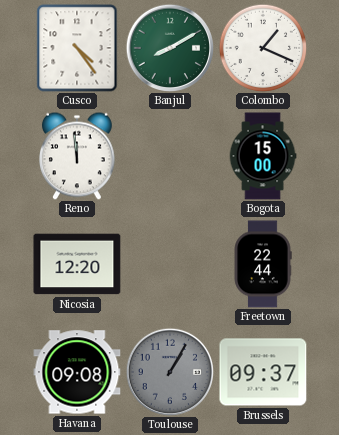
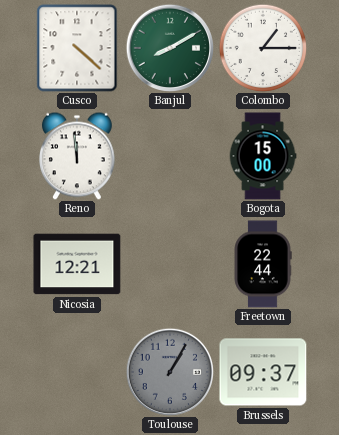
Cusco: 4:24 -> 4:22 (77, 48)
Colombo: 1:19 -> 1:15 (263, 48)
Nicosia: 12:20 -> 12:21 (77, 264)
Havana: 09:08 -> none (77, 372)
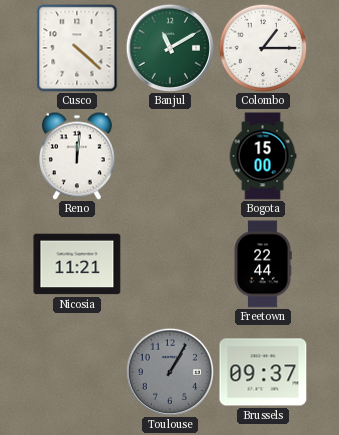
Banjul: 8:10 -> 11:10 (169, 47)
Reno: 11:59 -> 12:01 (78, 156)
Nicosia: 12:21 -> 11:21 (77, 264)
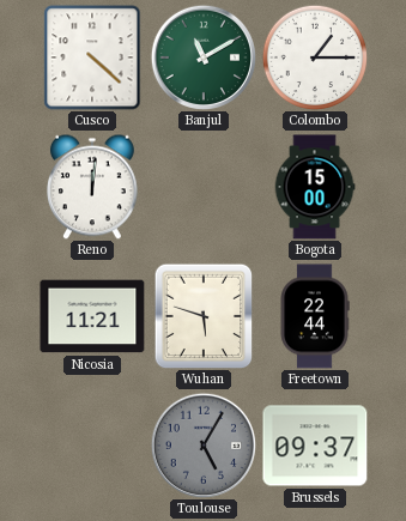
Wuhan: none -> 5:48 (204, 316)
Toulouse: 1:05 -> 5:05 (202, 444)
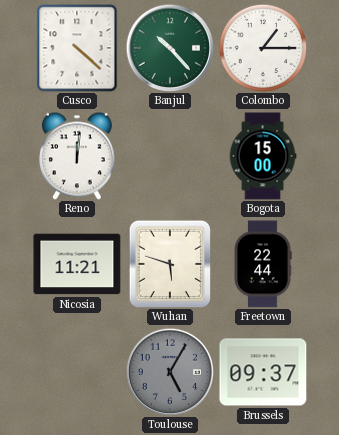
Banjul: 11:10 -> 10:23 (169, 47)
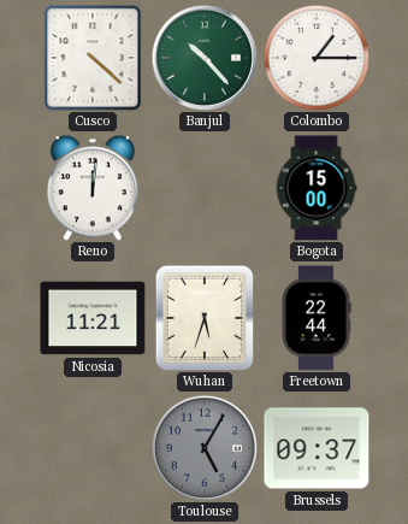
Wuhan: 5:48 -> 5:33 (205, 318)
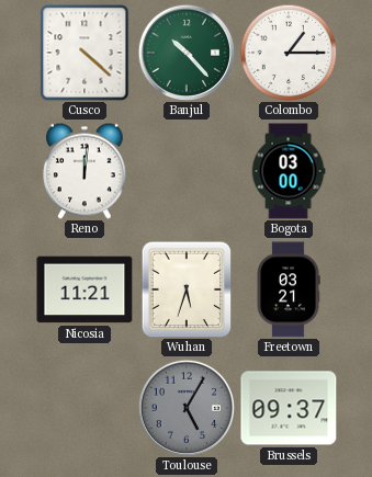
Bogota: 15:00 -> 03:00 (289, 171)
Freetown: 22:44 -> 03:21 (289, 289)
